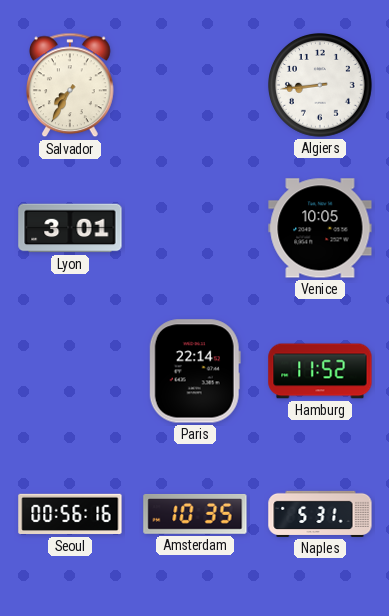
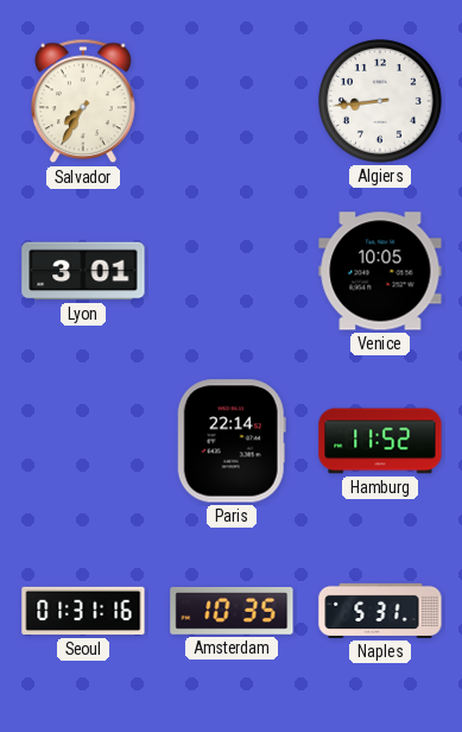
Seoul: 00:56 -> 01:31 (83, 611)
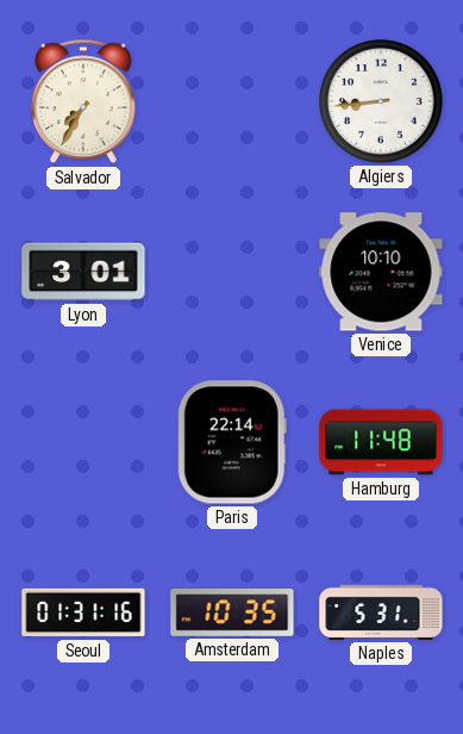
Venice: 10:05 -> 10:10 (381, 272)
Hamburg: 11:52 -> 11:48 (381, 442)
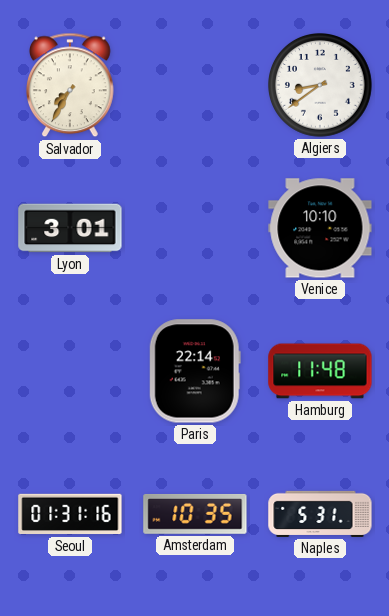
Algiers: 8:44 -> 8:39 (321, 86)
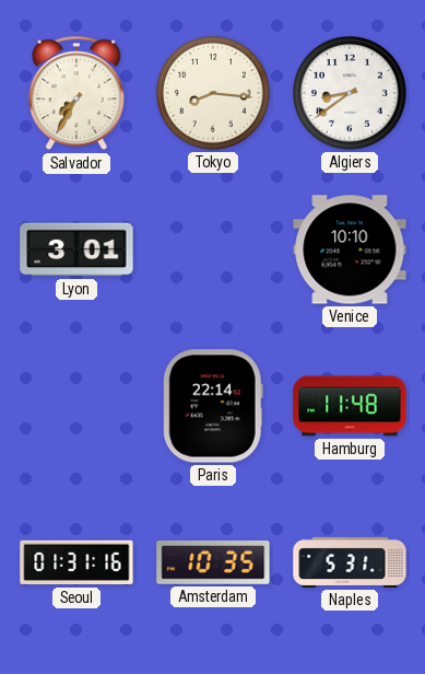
Tokyo: none -> 8:16 (214, 94)
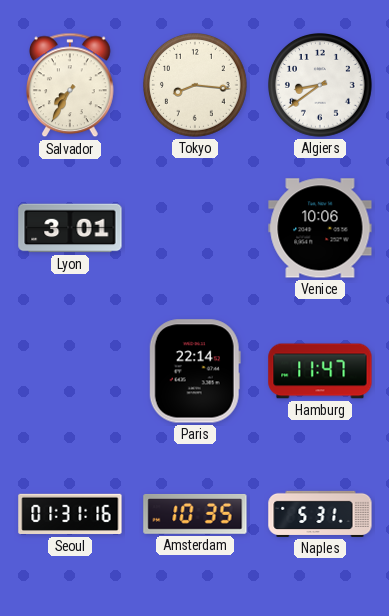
Venice: 10:10 -> 10:06 (320, 228)
Hamburg: 11:48 -> 11:47 (320, 371)
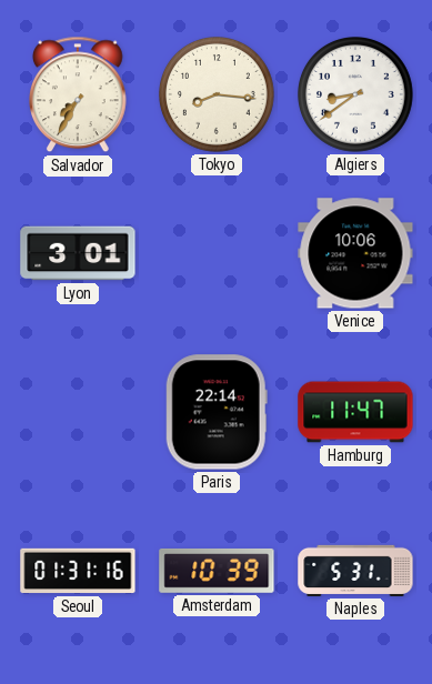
Amsterdam: 10:35 -> 10:39 (217, 571)
